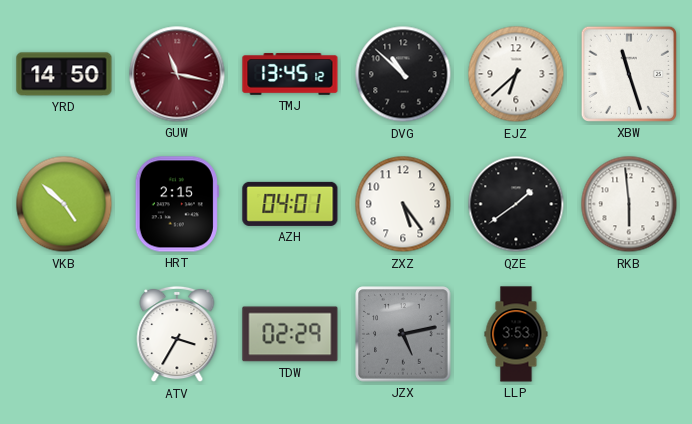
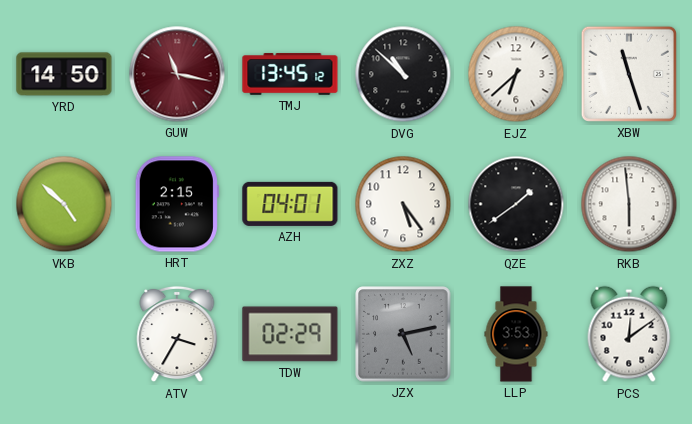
PCS: none -> 12:09 (629, 334)
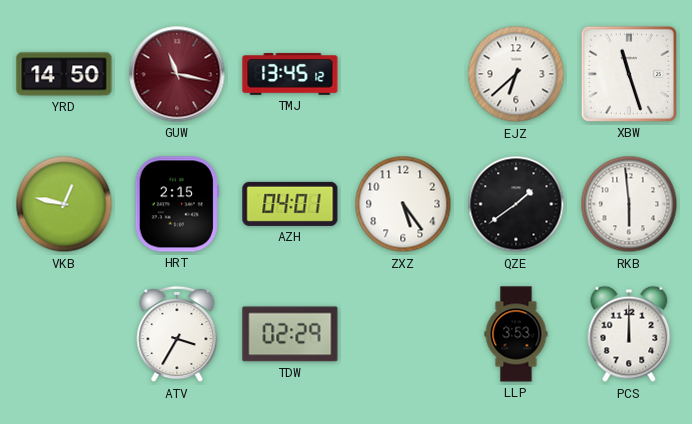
DVG: 10:52 -> none (403, 74)
VKB: 4:52 -> 12:47 (64, 204)
JZX: 5:13 -> none (403, 334)
PCS: 12:09 -> 12:00 (629, 334)
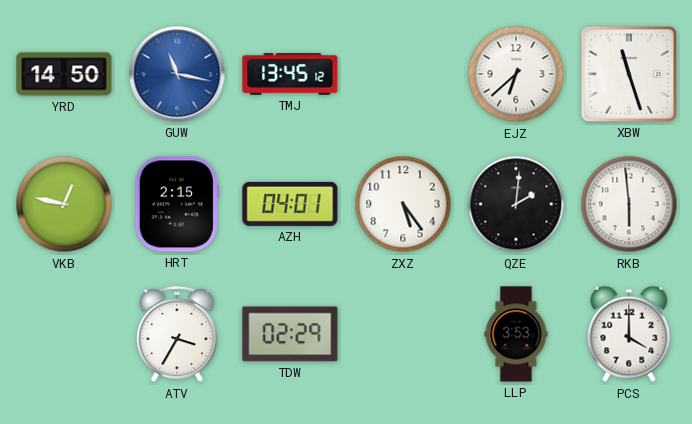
GUW dial: burgundy -> blue (177, 74)
QZE: 1:39 -> 2:01 (516, 204)
PCS: 12:00 -> 4:00 (629, 334)
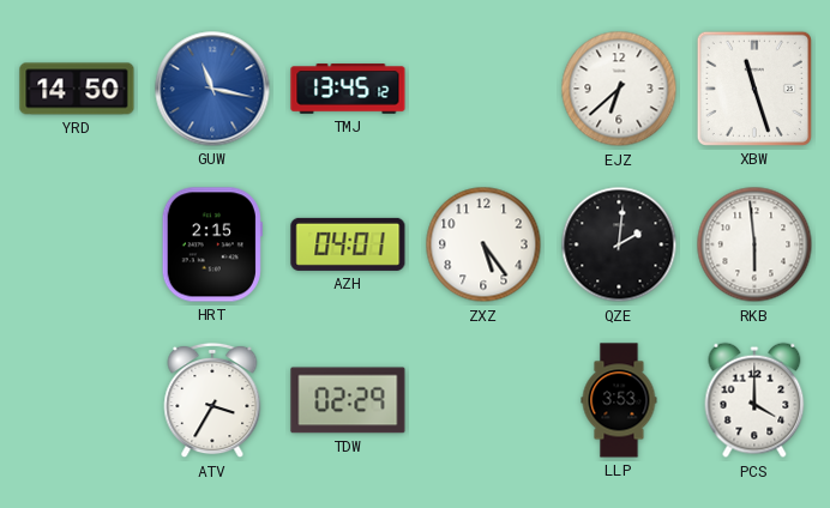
VKB: 12:47 -> none (64, 204)
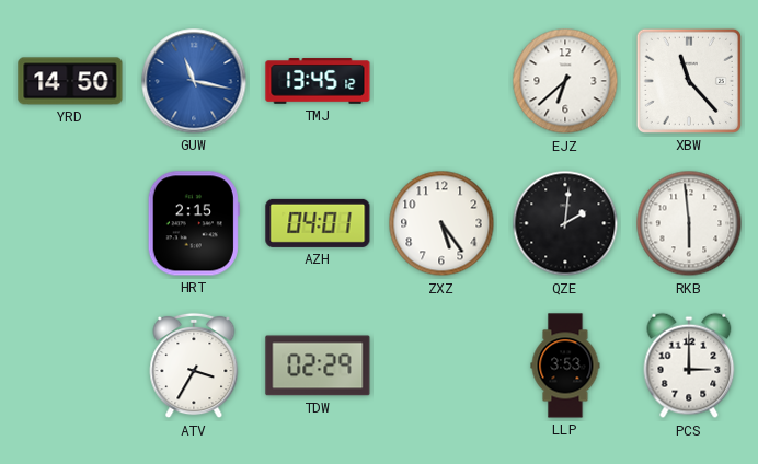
XBW: 11:27 -> 11:23 (689, 81)
PCS: 4:00 -> 3:00 (689, 366)
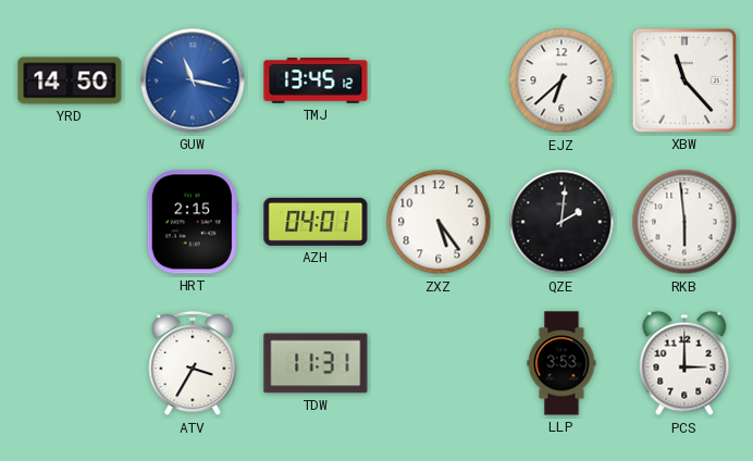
TDW: 02:29 -> 11:31 (316, 363)
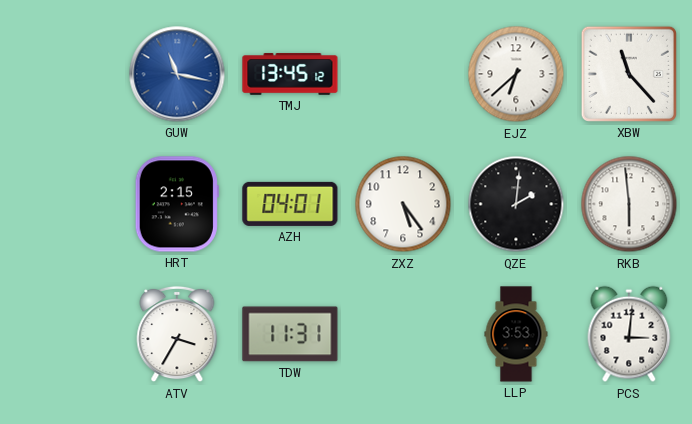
YRD: 14:50 -> none (70, 80)
PCS: 3:00 -> 3:01 (629, 334)
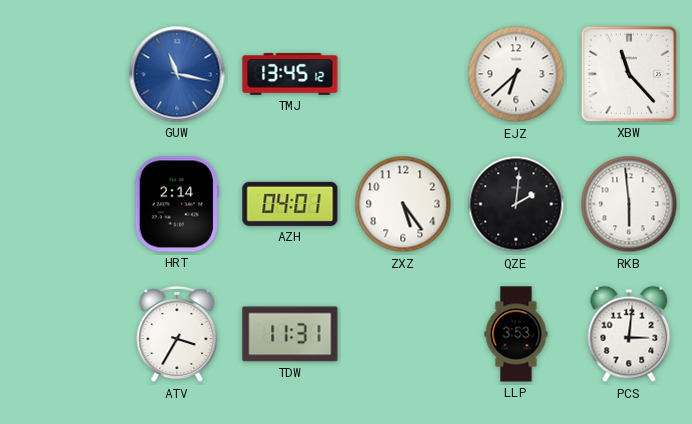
HRT: 2:15 -> 2:14 (177, 204)
